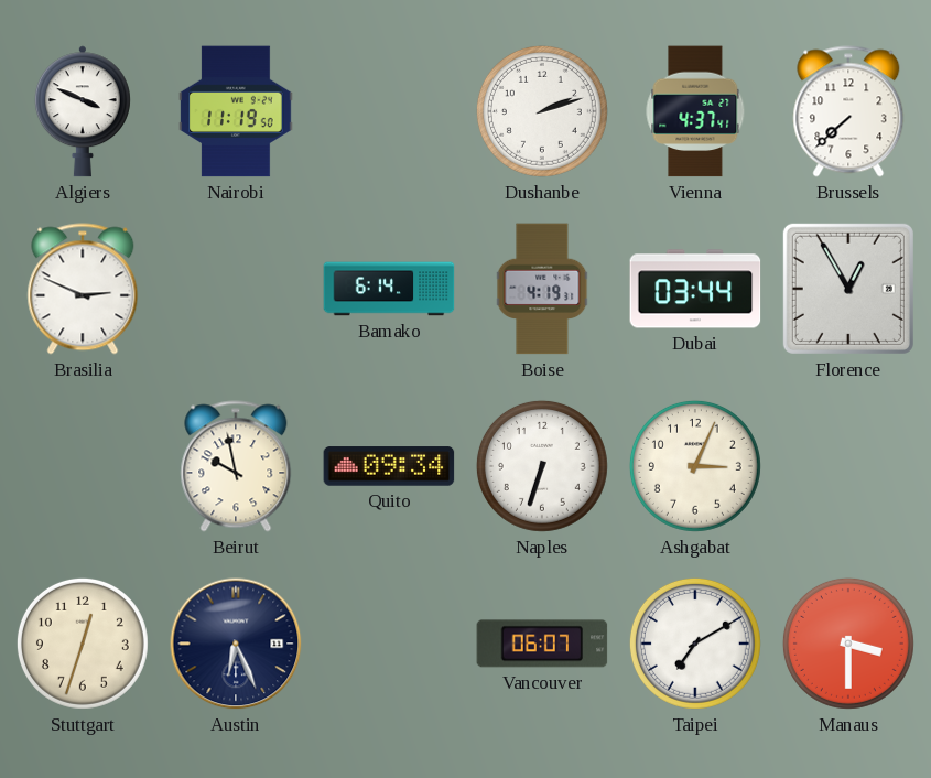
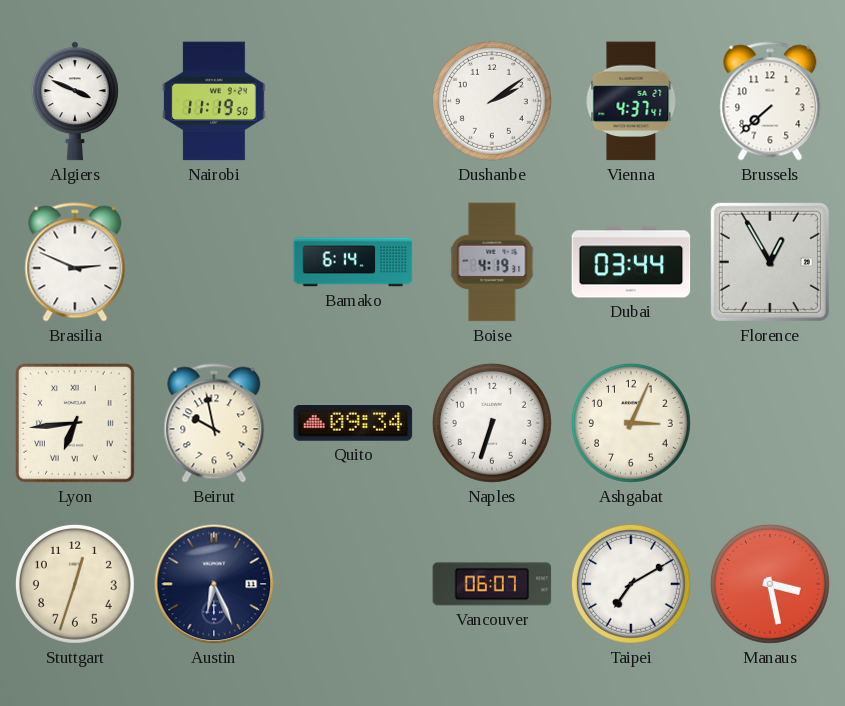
Dushanbe: 2:12 -> 2:09 (492, 101)
Lyon: none -> 6:44 (76, 424)
Manaus: 3:30 -> 3:28 (770, 584)
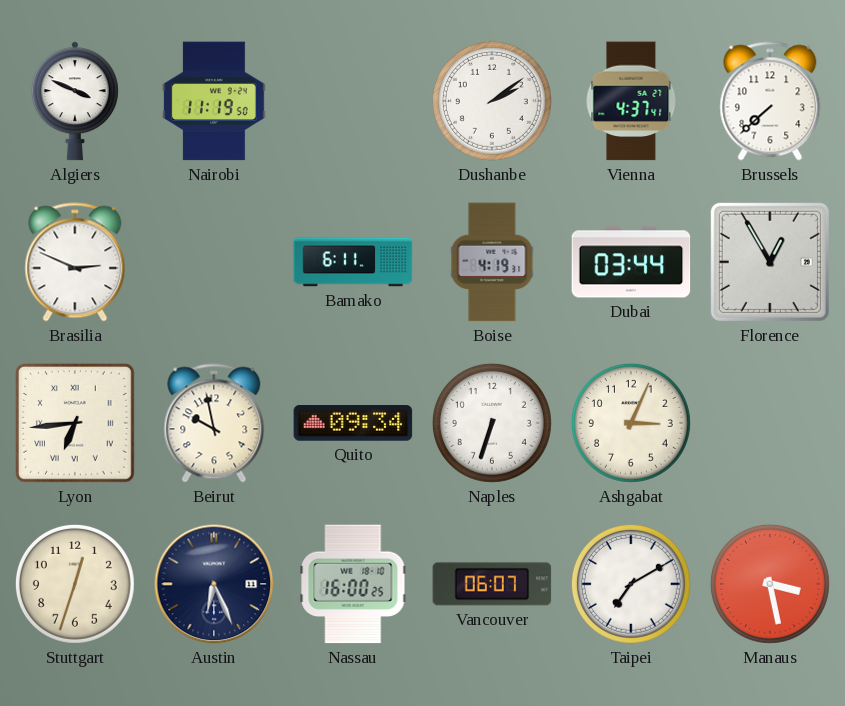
Bamako: 6:14 -> 6:11 (353, 262)
Nassau: none -> 16:00 (353, 584)
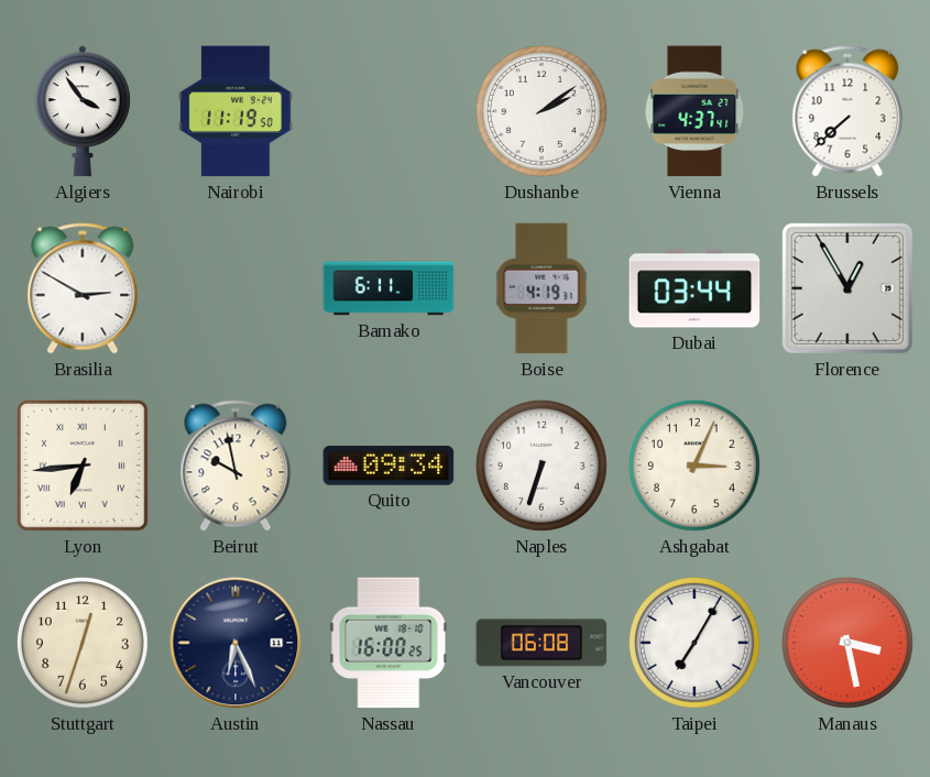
Algiers: 3:49 -> 3:54 (83, 111)
Brasilia: 2:49 -> 2:50 (83, 288)
Vancouver: 06:07 -> 06:08 (541, 643)
Taipei: 7:10 -> 7:05 (694, 643)
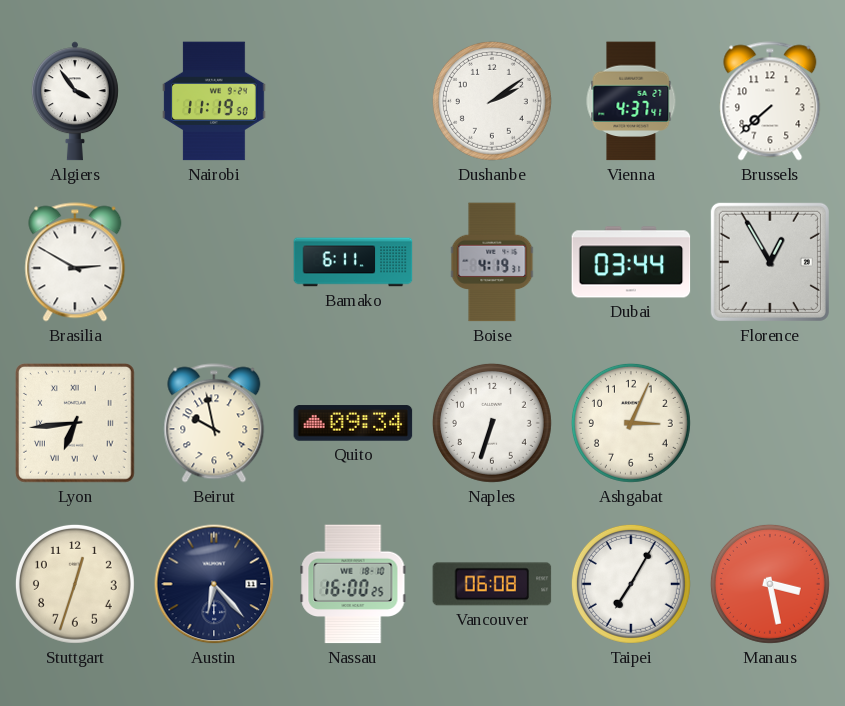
Austin: 6:26 -> 6:23 (214, 584)
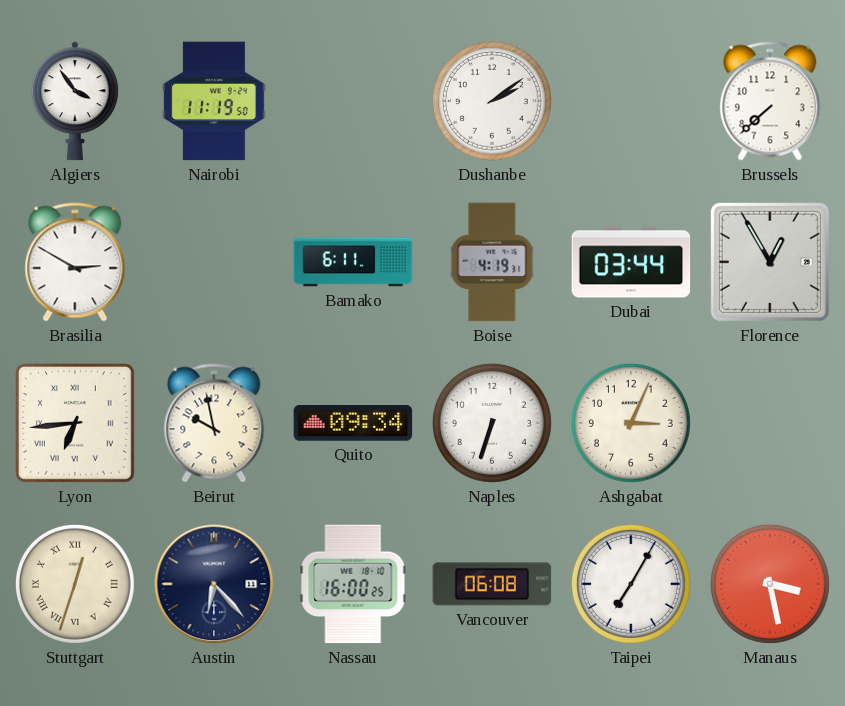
Vienna: 4:37 -> none (631, 101)
Stuttgart numerals: Arabic -> Roman (75, 584)
